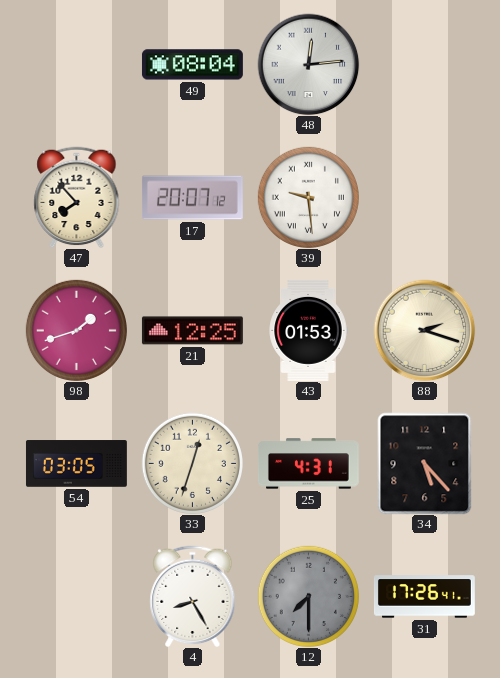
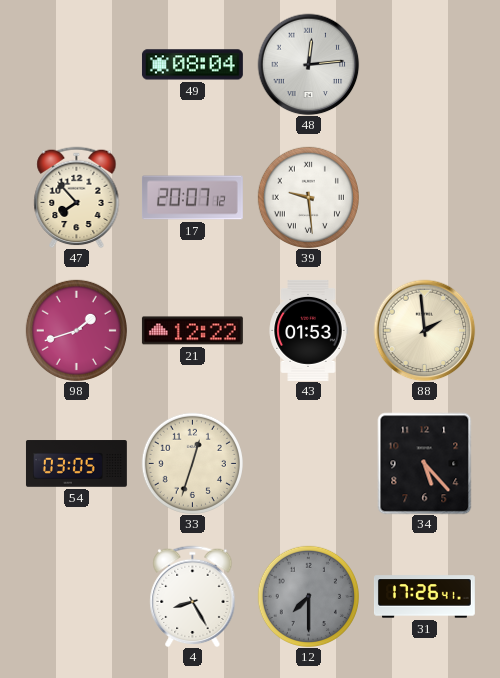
21: 12:25 -> 12:22 (192, 331)
88: 2:18 -> 1:59 (424, 330)
25: 4:31 -> none (308, 464)
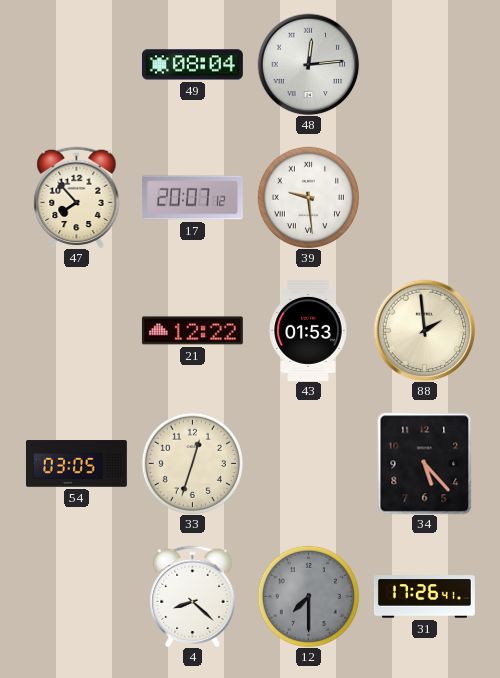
98: 1:42 -> none (76, 330)
4: 8:25 -> 8:22 (193, 596)
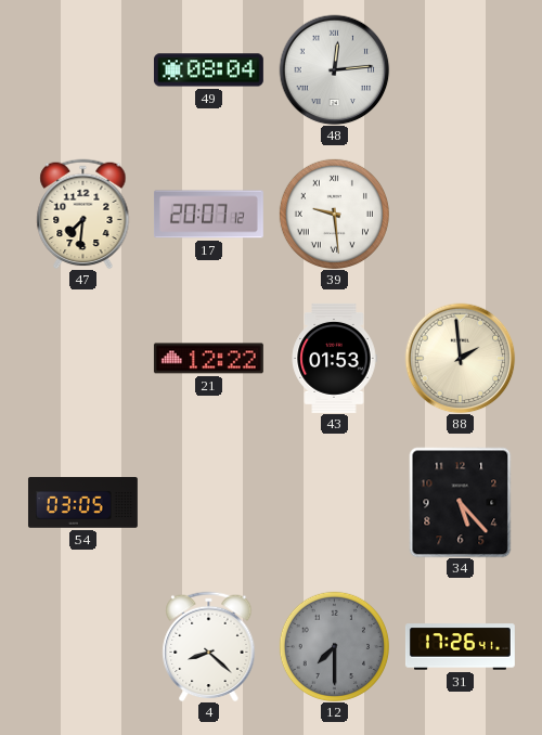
47: 7:53 -> 7:31 (83, 214)
33: 12:33 -> none (192, 463)
